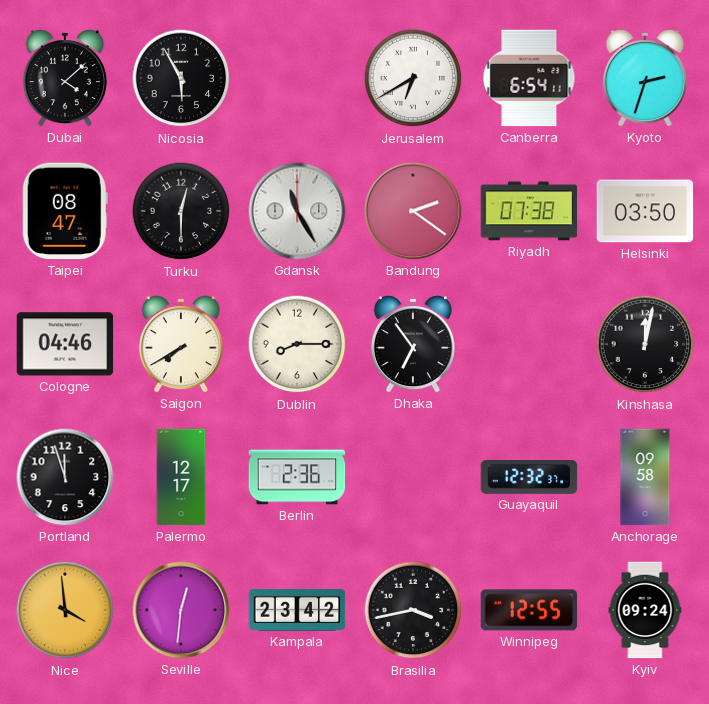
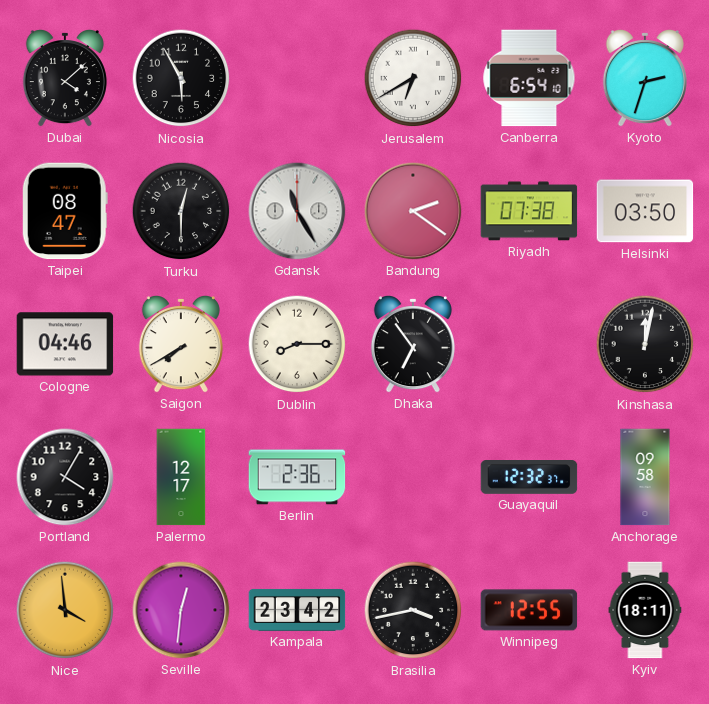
Canberra: 6:54:11 -> 6:54:10 (529, 78)
Portland: 11:57 -> 4:05 (65, 477)
Kyiv: 09:24 -> 18:11 (645, 610)
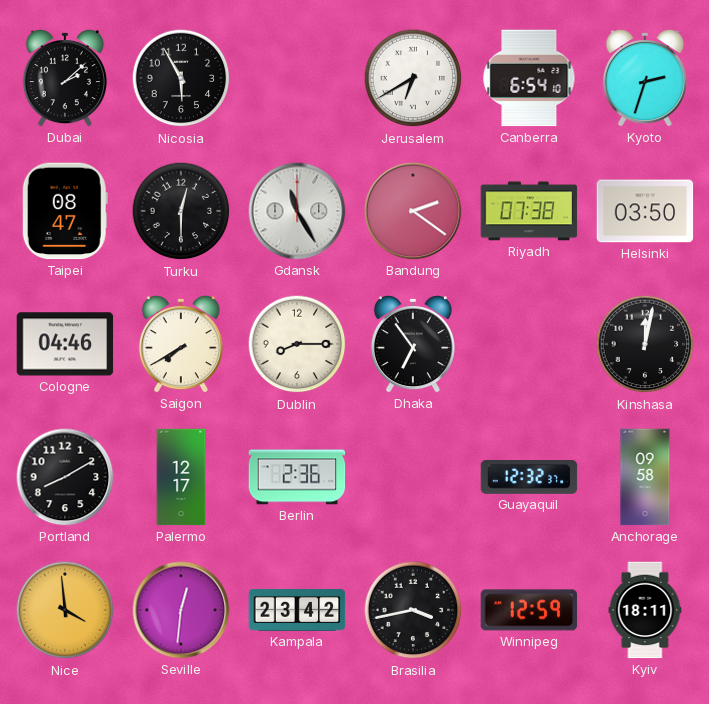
Dubai: 4:08 -> 2:08 (65, 79)
Portland: 4:05 -> 8:10 (65, 477)
Winnipeg: 12:55 -> 12:59 (529, 610)
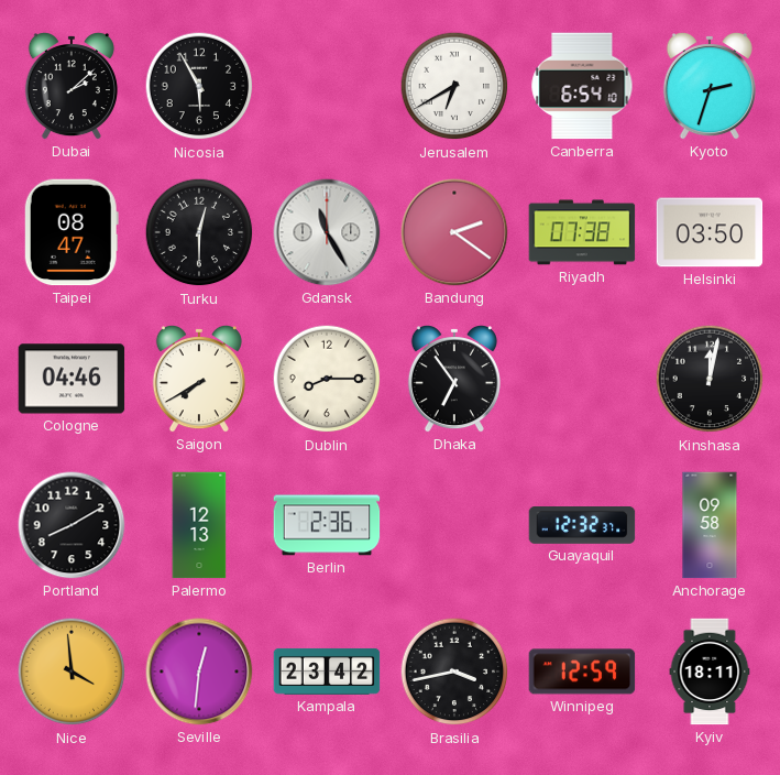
Palermo: 12:17 -> 12:13 (199, 525)
